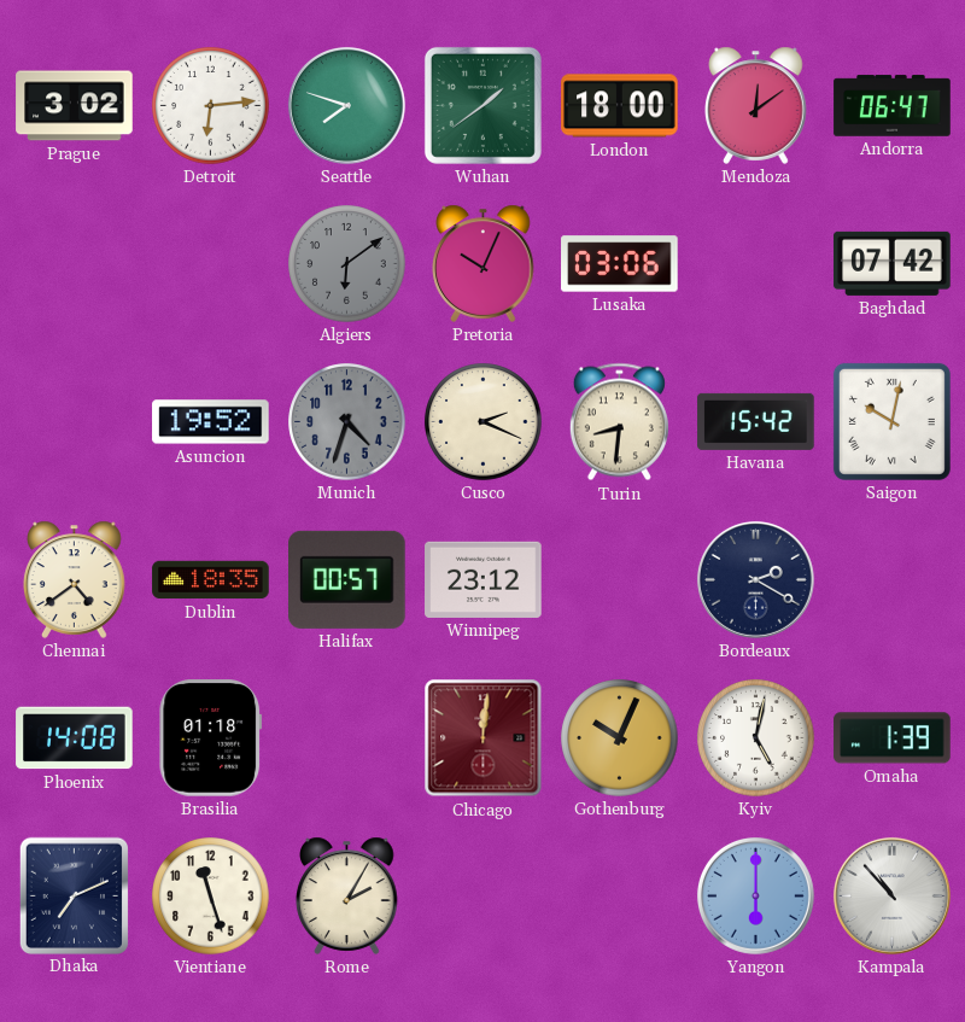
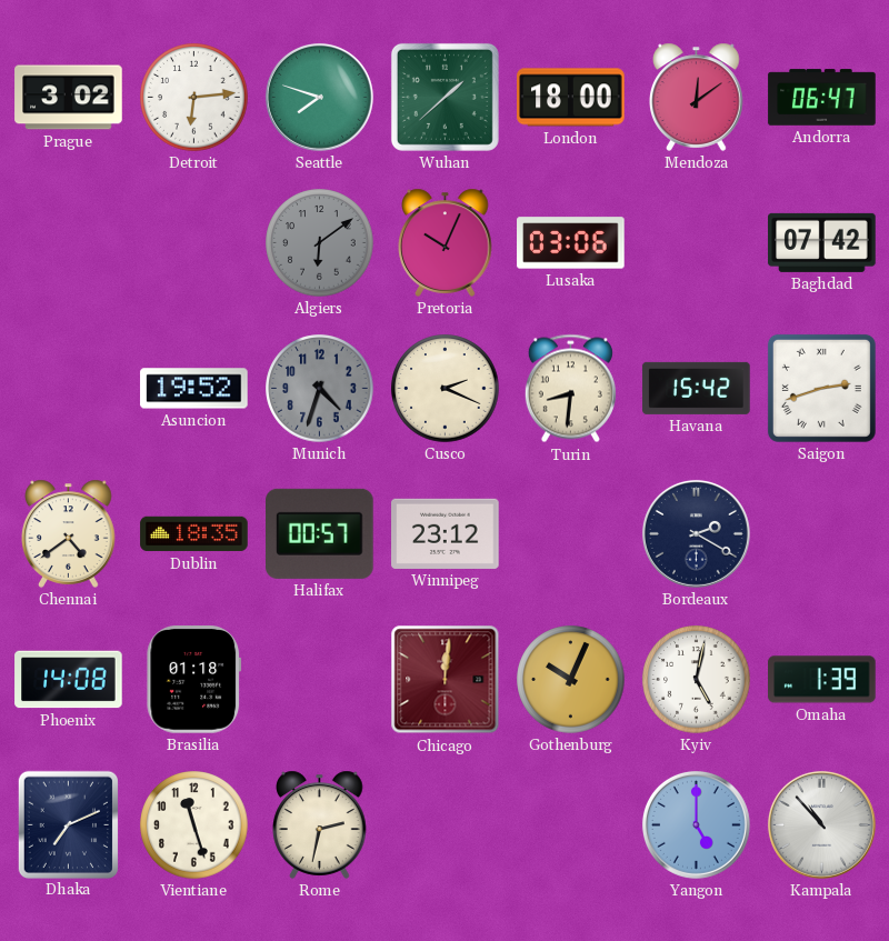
Wuhan: 1:39 -> 1:38 (444, 97)
Saigon: 10:02 -> 2:42 (821, 388)
Rome: 2:05 -> 2:32 (320, 824)
Yangon: 6:00 -> 5:00 (696, 824)
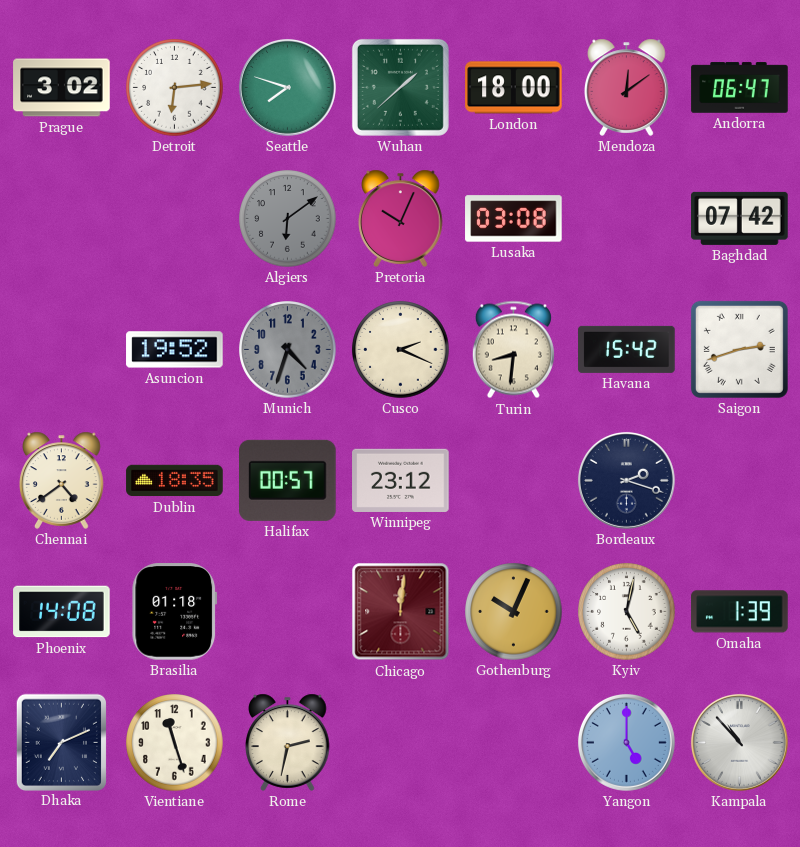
Lusaka: 03:06 -> 03:08 (514, 219)
Bordeaux: 2:20 -> 2:18 (626, 480)
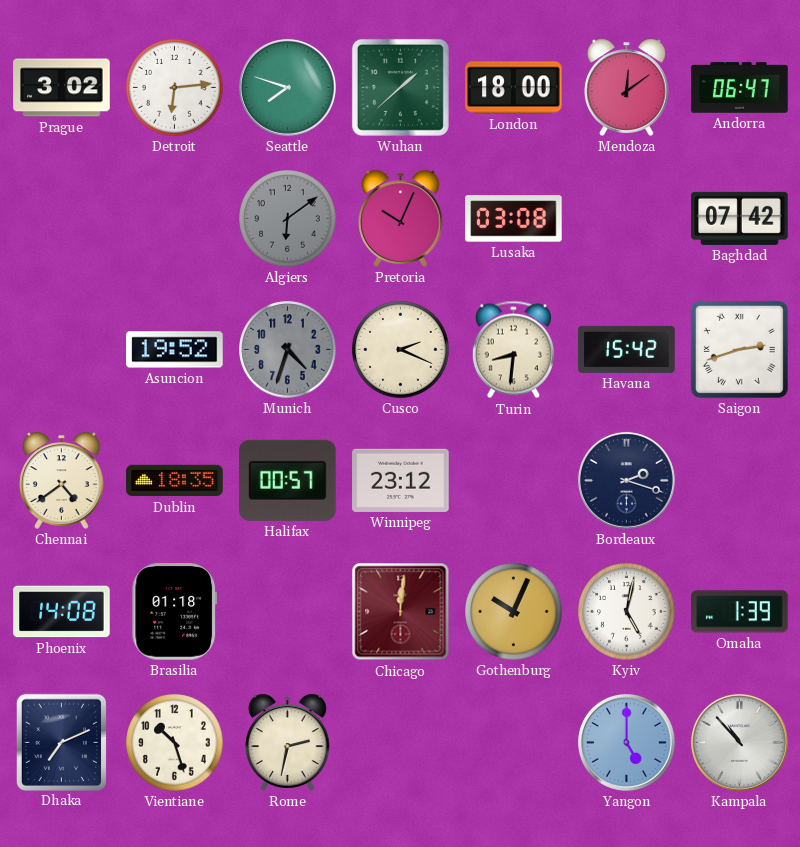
Vientiane: 11:27 -> 10:27 (175, 743)
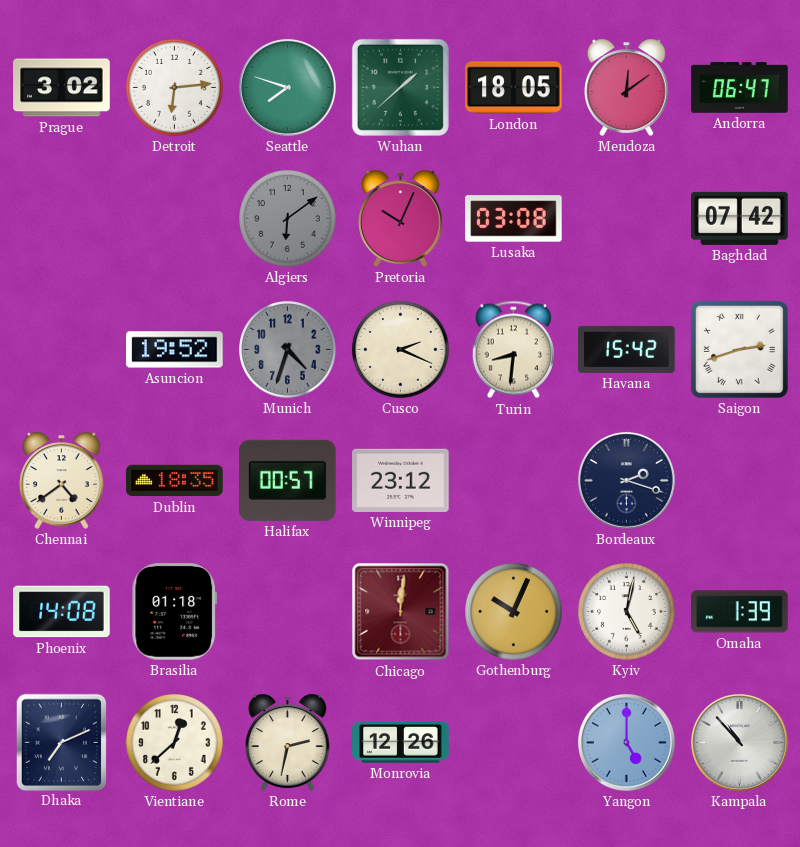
London: 18:00 -> 18:05 (514, 88)
Vientiane: 10:27 -> 12:38 (175, 743)
Monrovia: none -> 12:26 (401, 743)
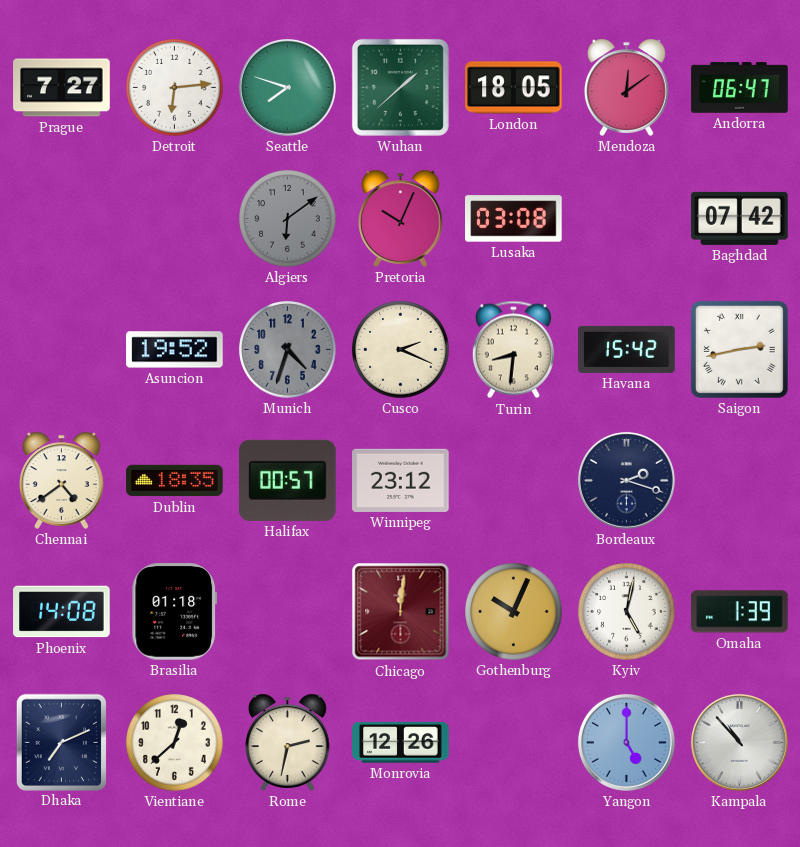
Prague: 3:02 -> 7:27 (62, 88)
Saigon: 2:42 -> 2:43 (739, 349)
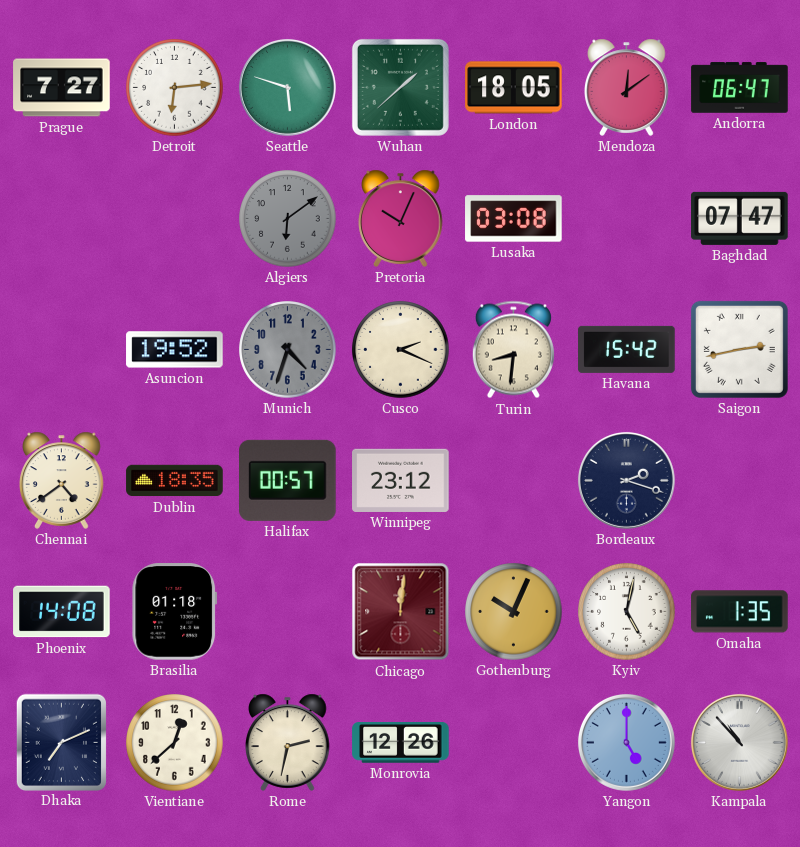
Seattle: 7:48 -> 5:48 (287, 87)
Baghdad: 07:42 -> 07:47 (740, 218)
Omaha: 1:39 -> 1:35 (740, 612)
